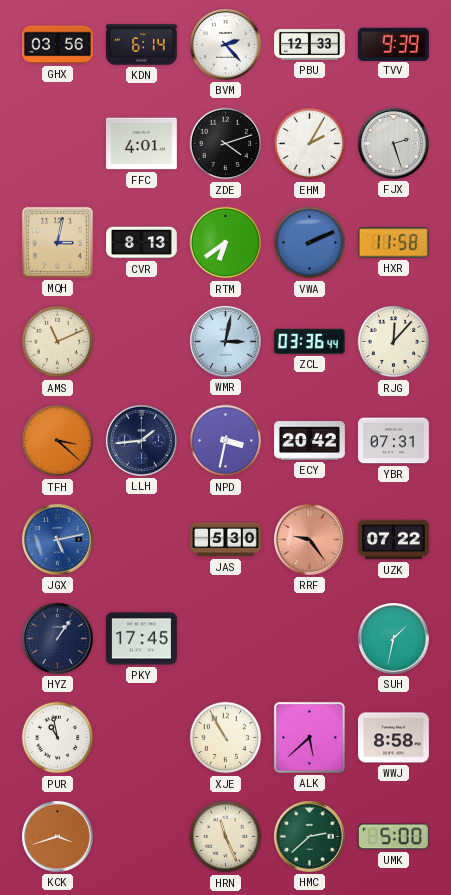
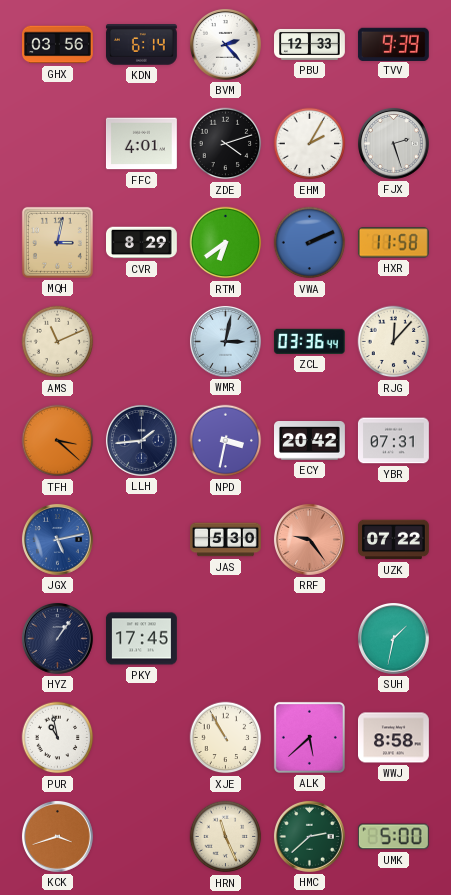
CVR: 8:13 -> 8:29 (142, 243)
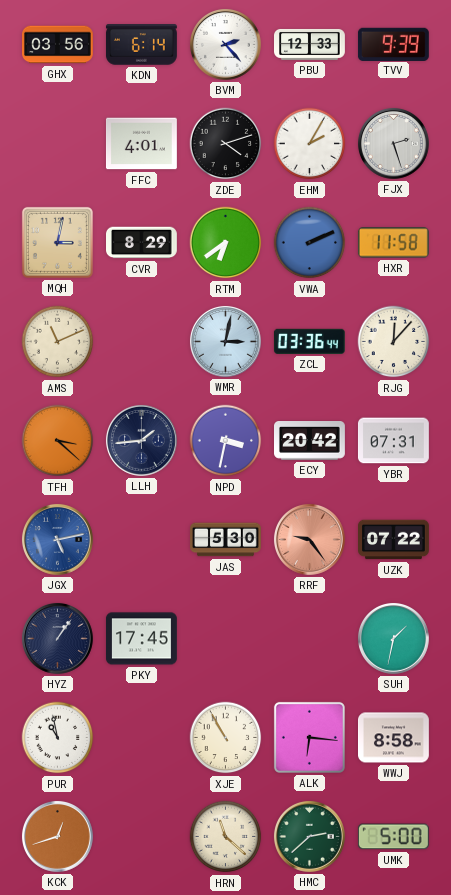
ALK: 5:38 -> 6:16 (309, 737)
KCK: 3:42 -> 12:42 (57, 836)
HRN: 11:26 -> 11:22 (226, 837)
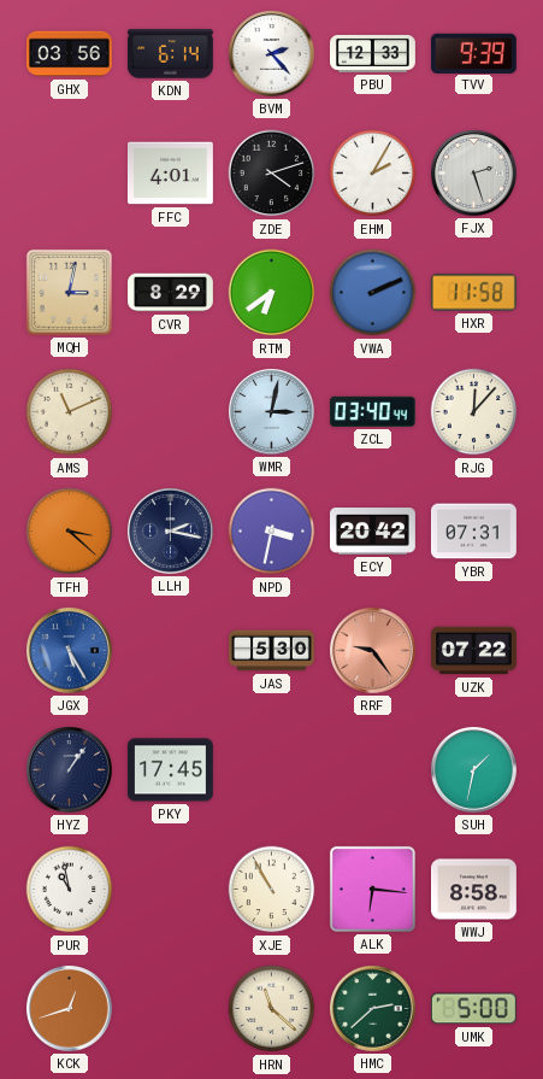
ZCL: 03:36 -> 03:40 (372, 411)
LLH: 1:44 -> 2:17 (170, 530)
JGX: 5:13 -> 5:25 (69, 650)
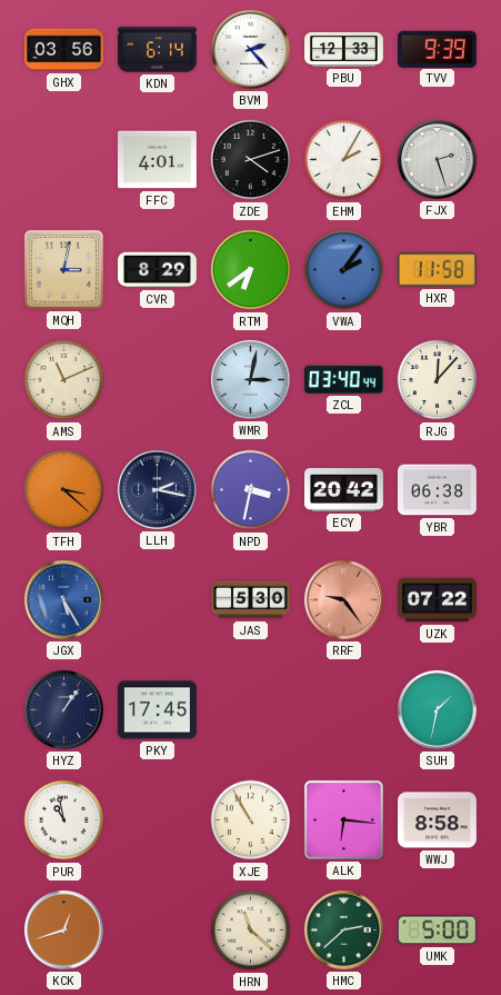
VWA: 2:11 -> 2:06 (344, 270)
YBR: 07:31 -> 06:38 (437, 490)
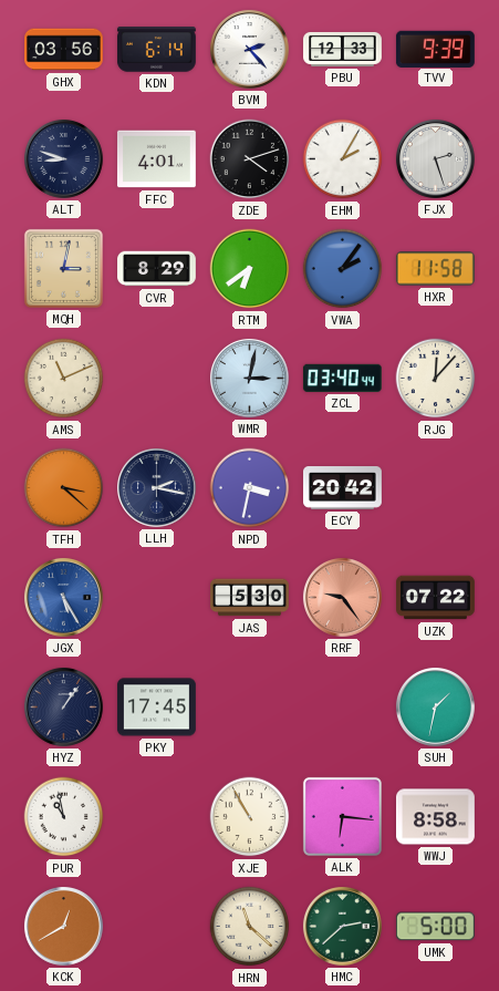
ALT: none -> 8:48 (63, 158)
YBR: 06:38 -> none (437, 490)
KCK: 12:42 -> 12:40 (63, 926)
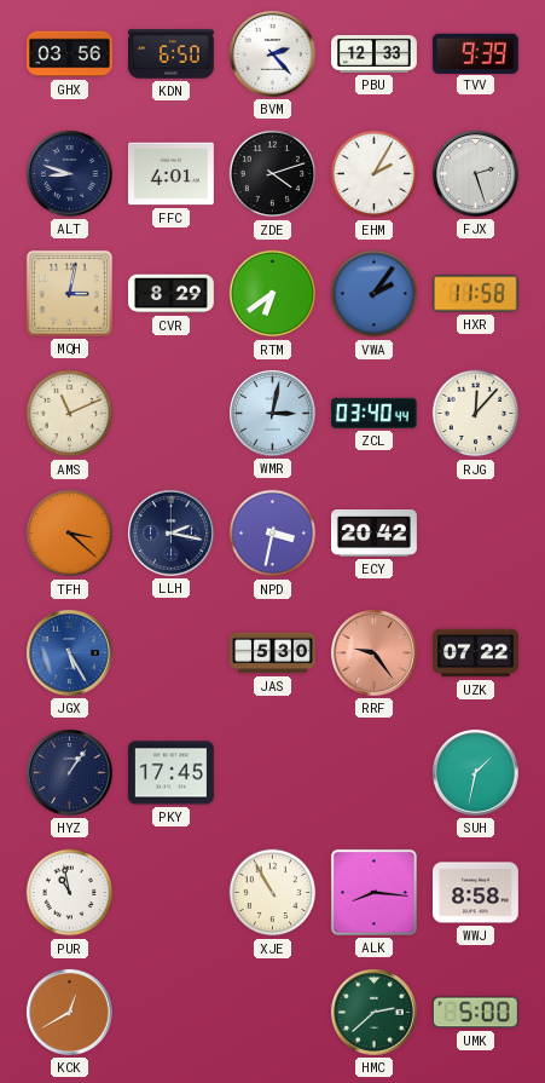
KDN: 6:14 -> 6:50 (170, 54)
ALK: 6:16 -> 8:16 (373, 892)
HRN: 11:22 -> none (250, 927)
